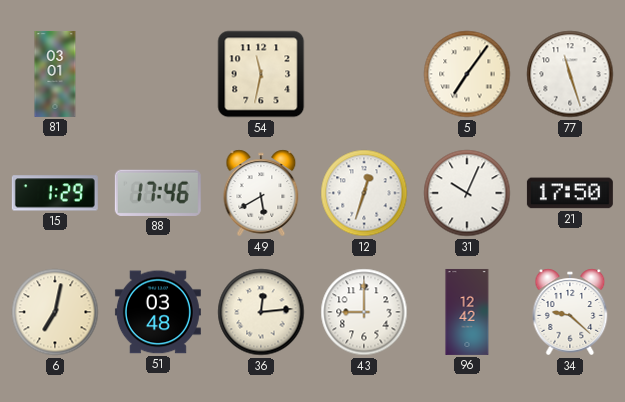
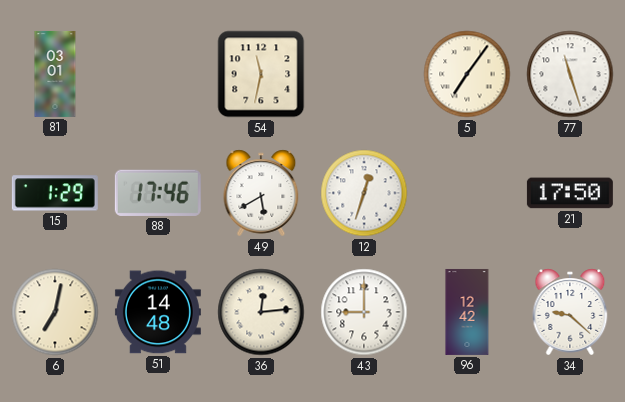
31: 10:04 -> none (467, 193)
51: 03:48 -> 14:48 (158, 312)
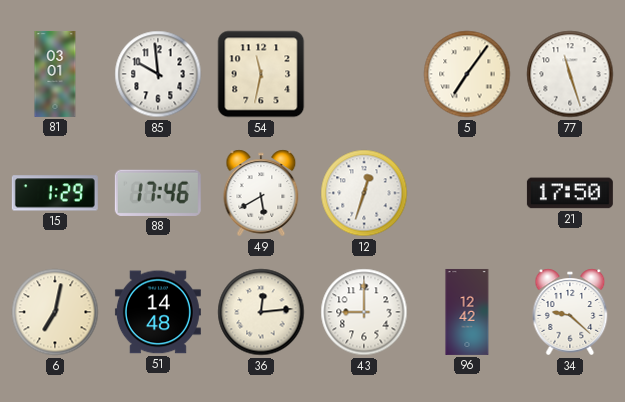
85: none -> 9:59 (158, 74)
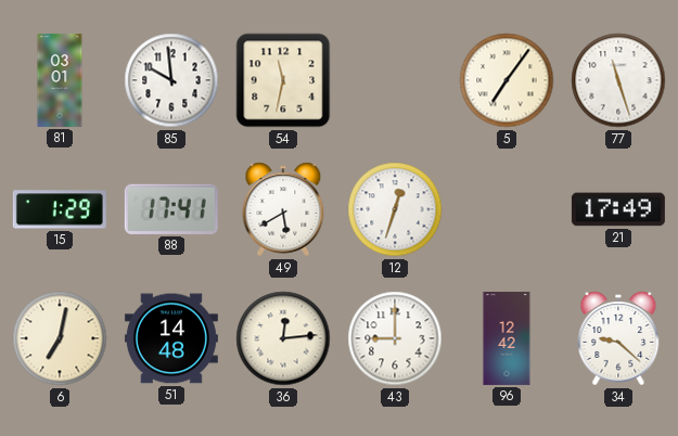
88: 17:46 -> 17:41 (171, 209)
21: 17:50 -> 17:49 (618, 209)
